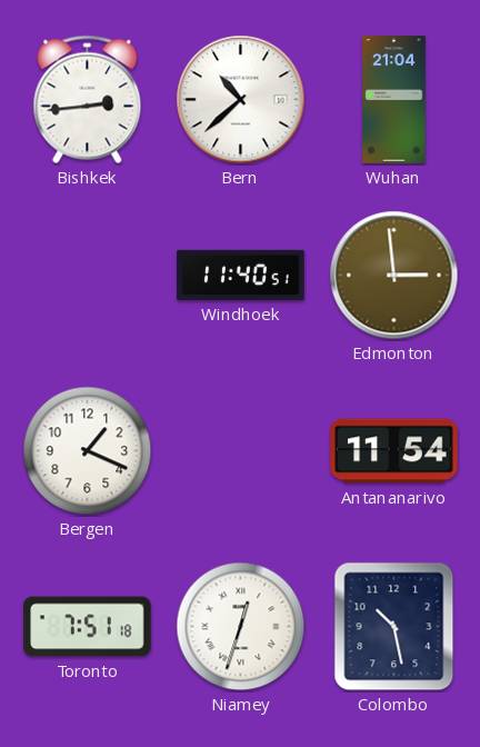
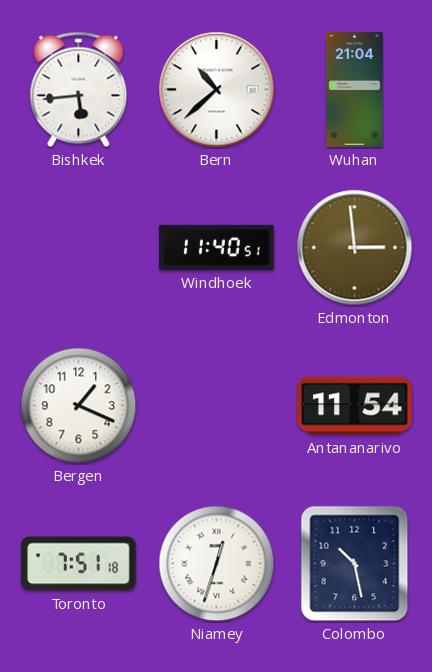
Bishkek: 2:44 -> 5:44 (79, 90)
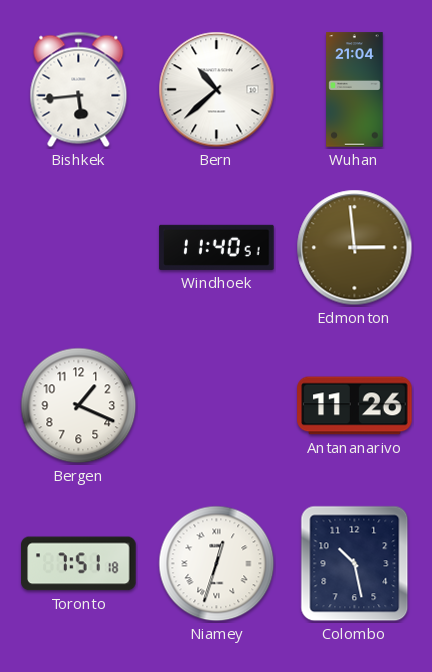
Antananarivo: 11:54 -> 11:26 (355, 406)
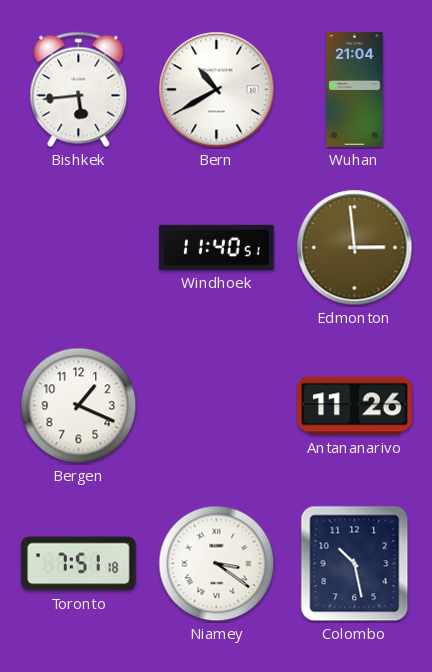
Bern: 10:38 -> 10:40 (217, 90)
Niamey: 12:33 -> 3:21 (217, 564)
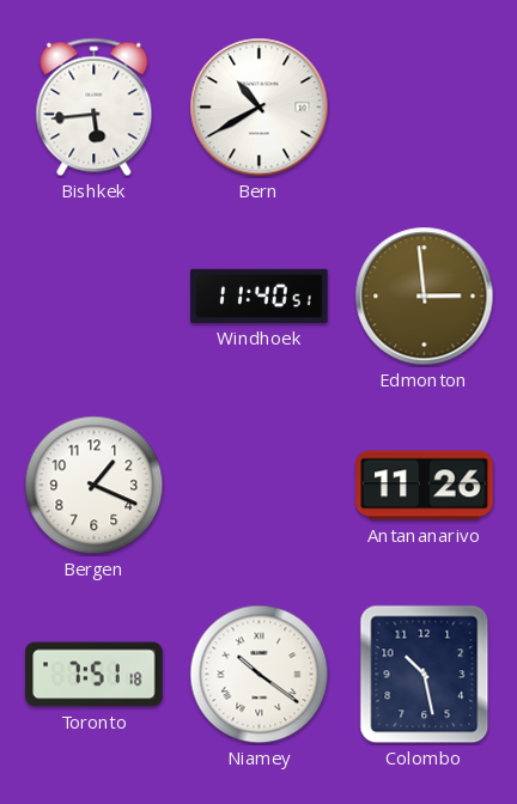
Wuhan: 21:04 -> none (355, 90)
Niamey: 3:21 -> 10:21 (260, 675)
